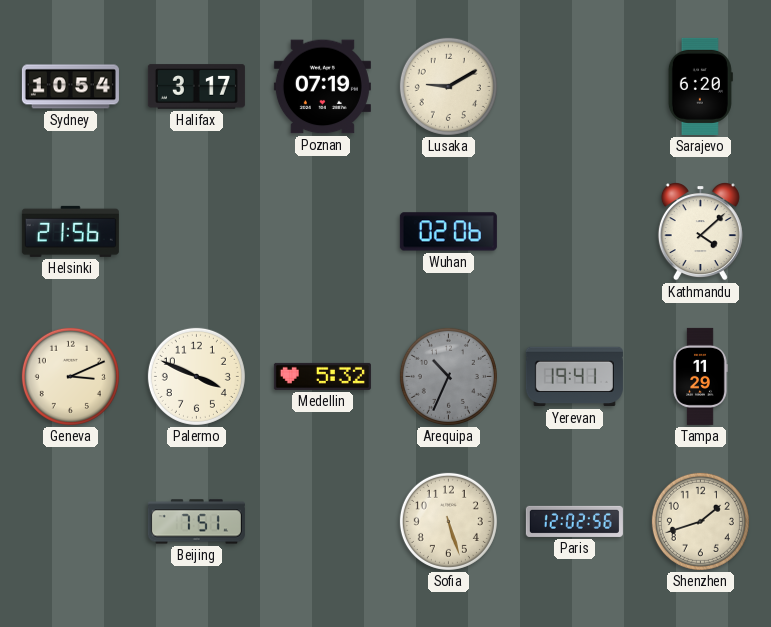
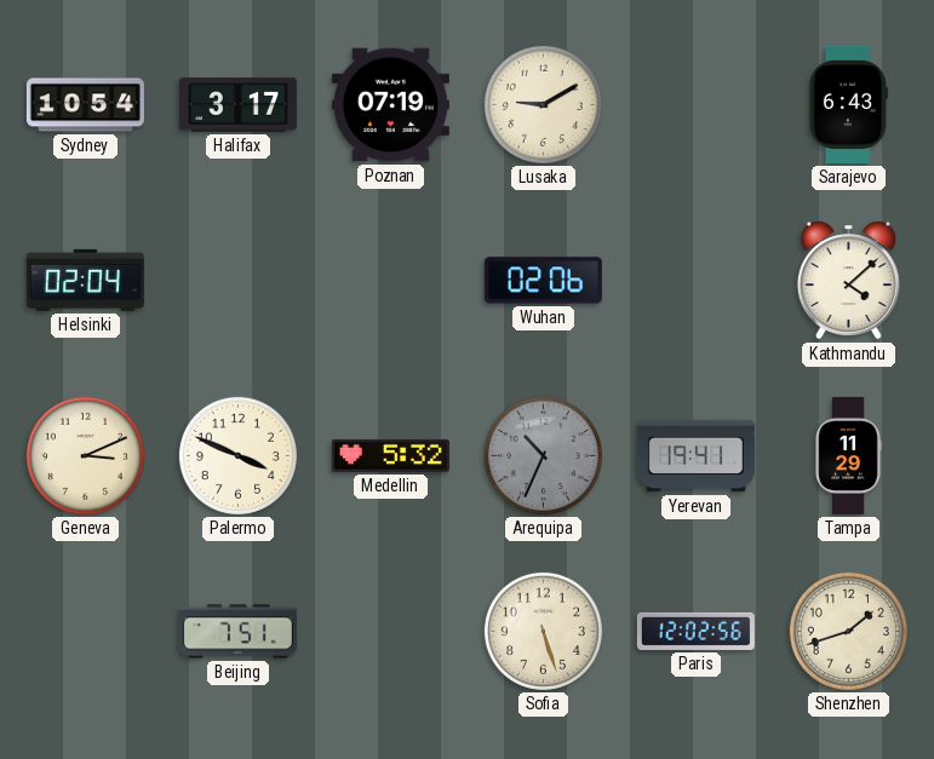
Sarajevo: 6:20 -> 6:43 (848, 104)
Helsinki: 21:56 -> 02:04 (85, 280)
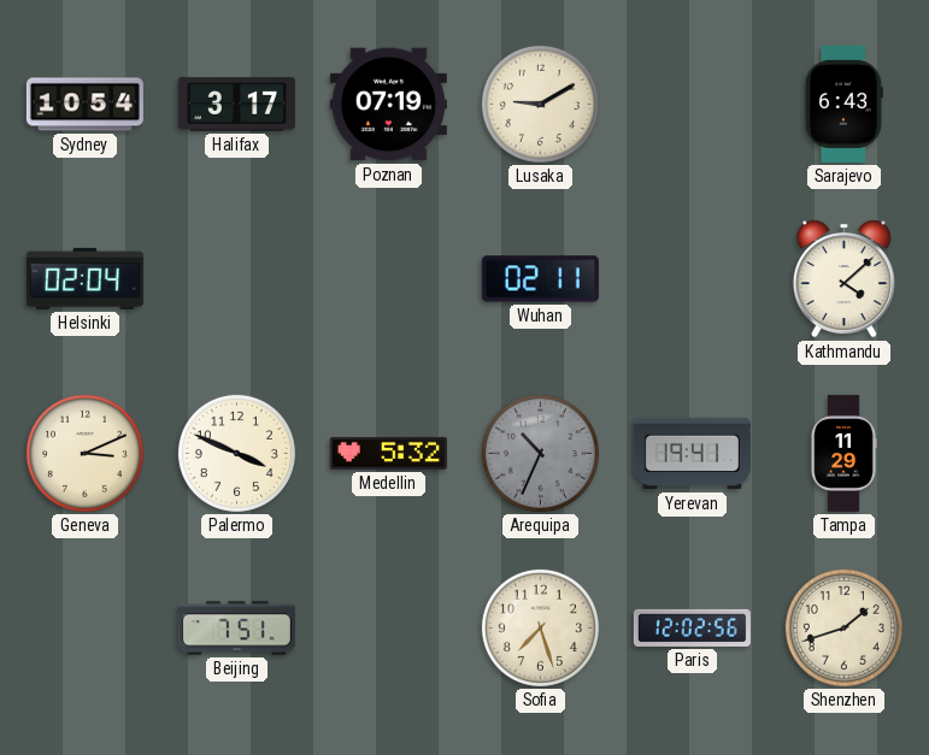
Wuhan: 02:06 -> 02:11 (540, 279)
Sofia: 5:27 -> 7:27 (540, 627)
